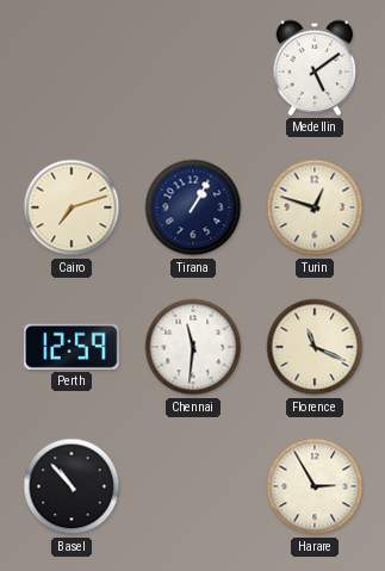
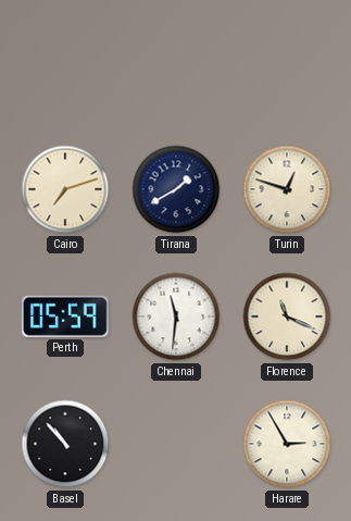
Medellin: 5:09 -> none (315, 68)
Tirana: 1:05 -> 1:40 (176, 189)
Perth: 12:59 -> 05:59 (66, 317)
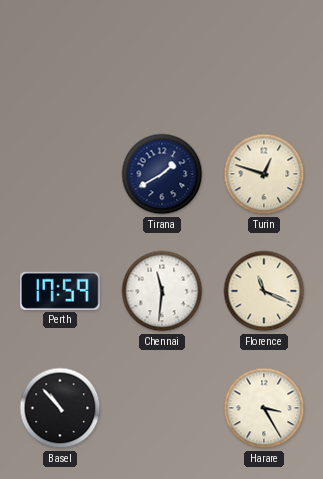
Cairo: 7:12 -> none (65, 189)
Perth: 05:59 -> 17:59 (61, 291)
Harare: 2:55 -> 3:25 (264, 408)
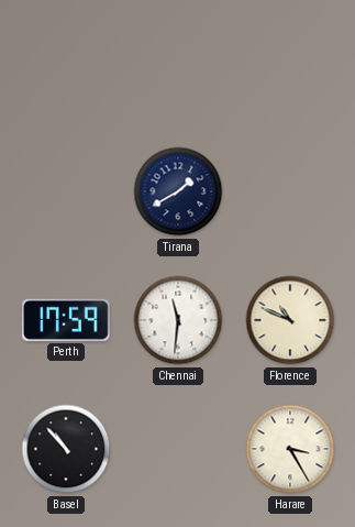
Turin: 12:48 -> none (264, 174)
Florence: 11:19 -> 10:49 (290, 320)
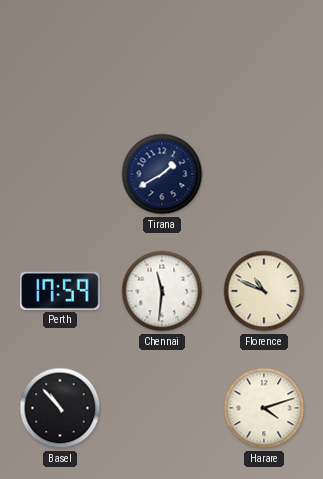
Harare: 3:25 -> 4:12 (264, 408)
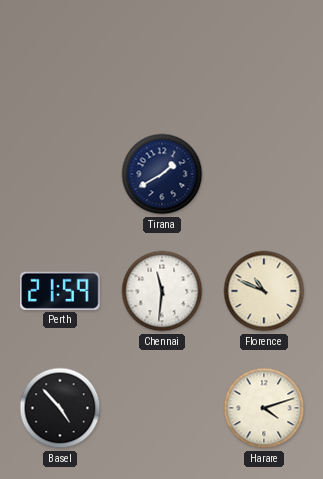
Perth: 17:59 -> 21:59 (61, 291)
Basel: 10:53 -> 4:53 (60, 408)
